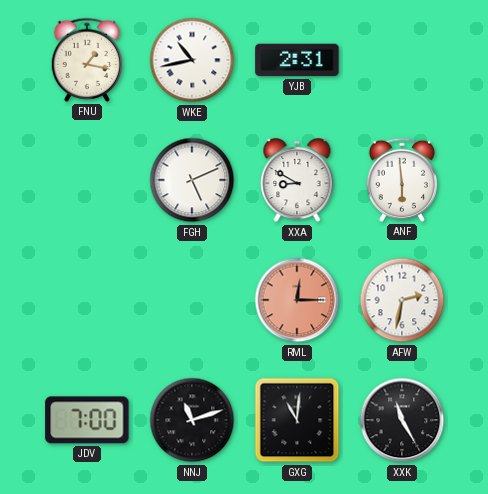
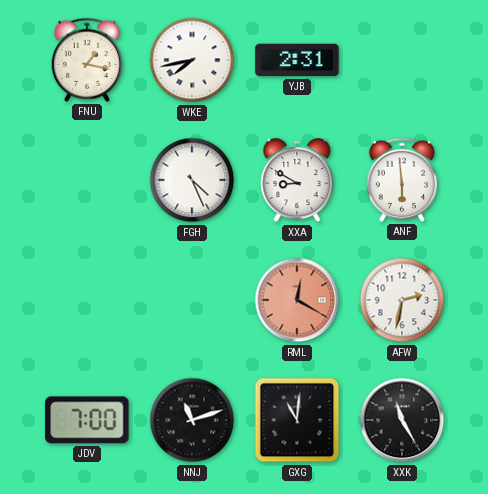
WKE: 10:43 -> 7:43 (192, 60)
FGH: 5:11 -> 4:26 (192, 180)
RML: 12:15 -> 12:20 (297, 300)
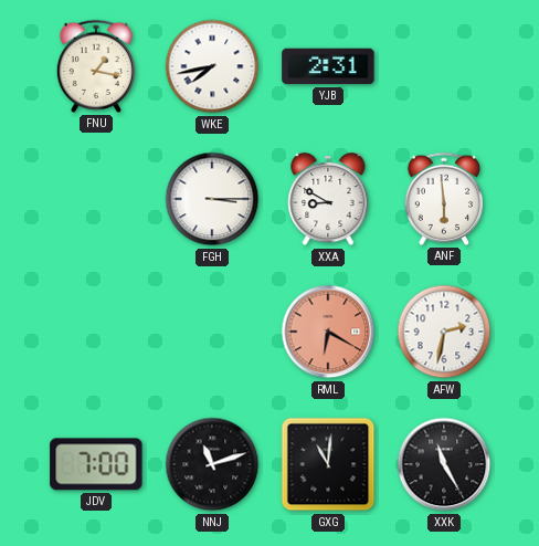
FGH: 4:26 -> 3:15 (212, 199)
RML: 12:20 -> 6:20 (328, 332)
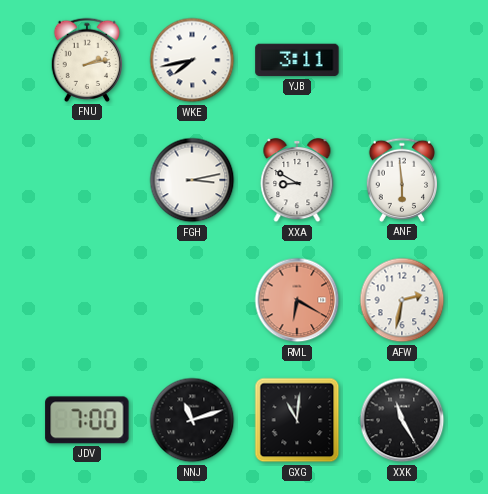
FNU: 1:17 -> 2:13 (86, 60)
YJB: 2:31 -> 3:11 (297, 60)
FGH: 3:15 -> 3:13 (192, 180)
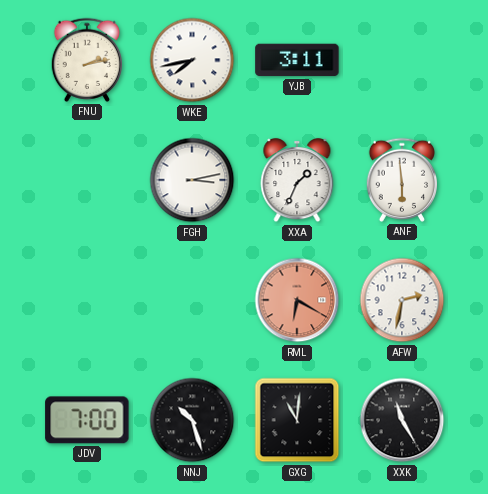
XXA: 8:50 -> 1:34 (297, 180)
NNJ: 11:12 -> 10:27 (192, 420)
